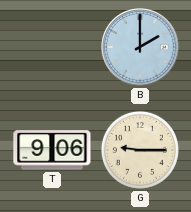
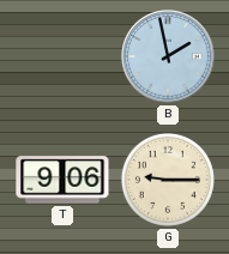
B: 2:00 -> 1:58 (168, 56)
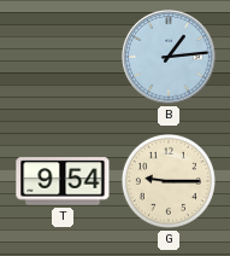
B: 1:58 -> 1:14 (169, 57)
T: 9:06 -> 9:54 (63, 181)
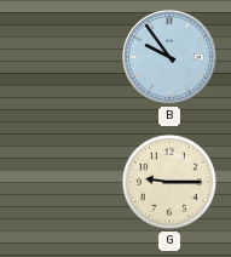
B: 1:14 -> 9:54 (169, 57)
T: 9:54 -> none (63, 181)
